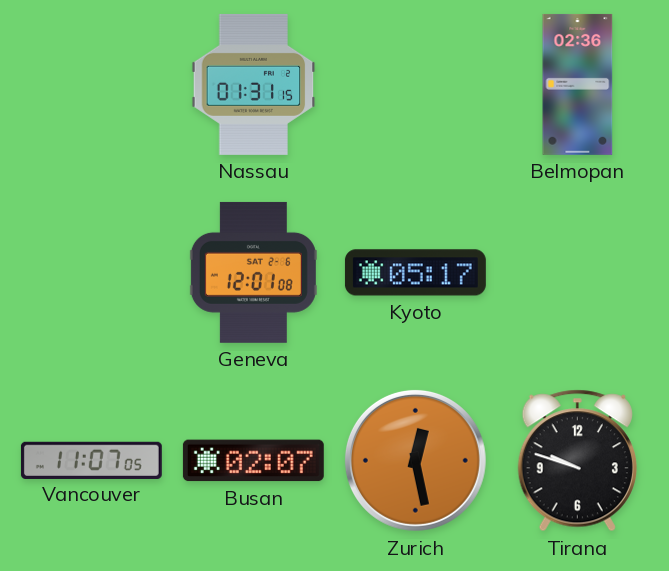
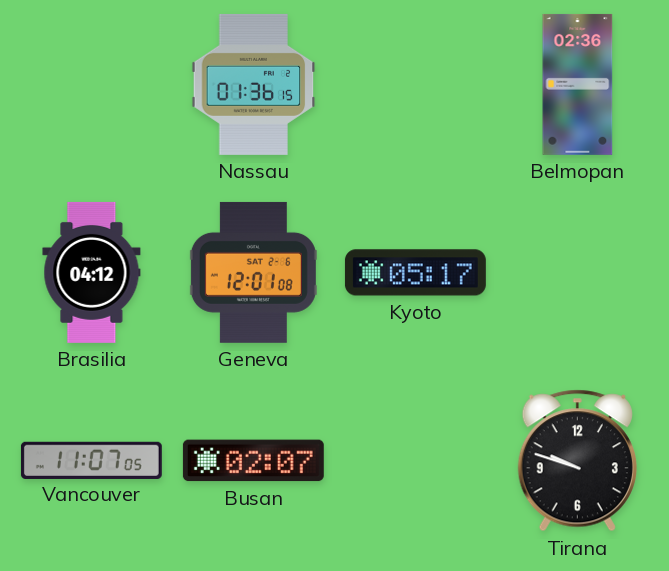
Nassau: 01:31 -> 01:36 (254, 84)
Brasilia: none -> 04:12 (92, 272)
Zurich: 12:28 -> none (415, 460)
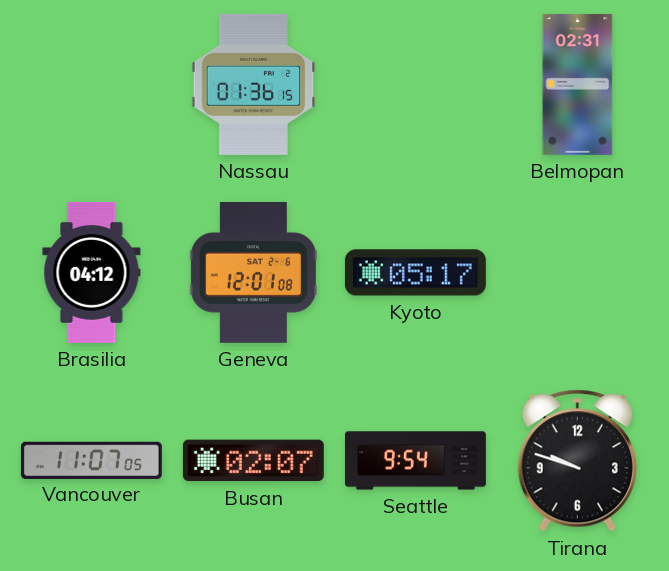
Belmopan: 02:36 -> 02:31 (578, 84)
Seattle: none -> 9:54 (415, 461)
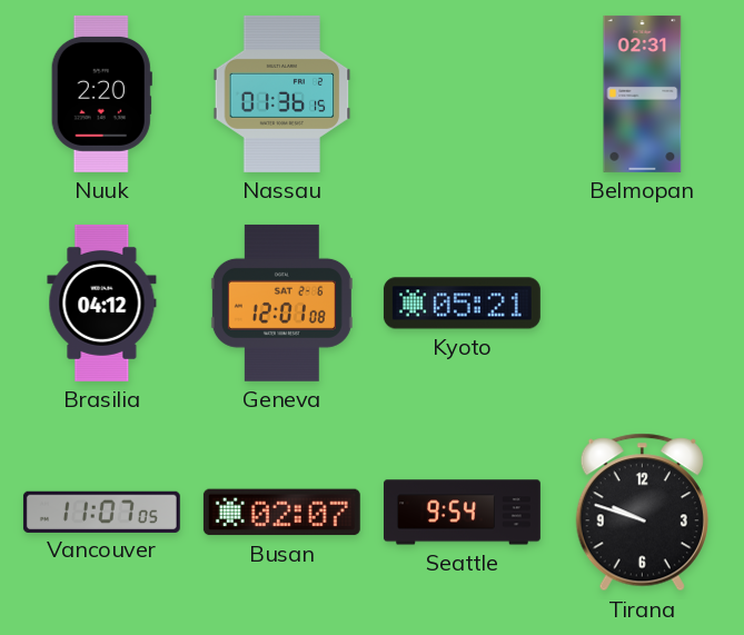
Nuuk: none -> 2:20 (101, 93)
Kyoto: 05:17 -> 05:21 (462, 304)
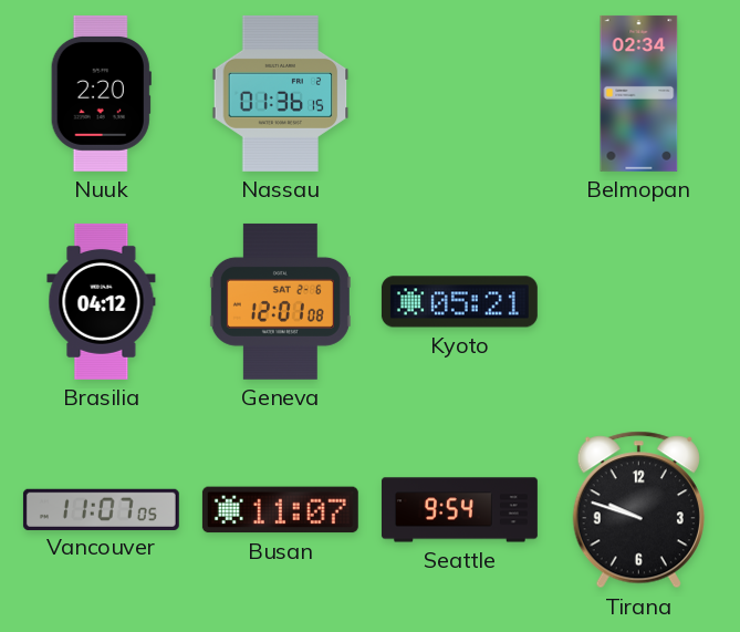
Belmopan: 02:31 -> 02:34 (639, 93)
Busan: 02:07 -> 11:07 (280, 510)
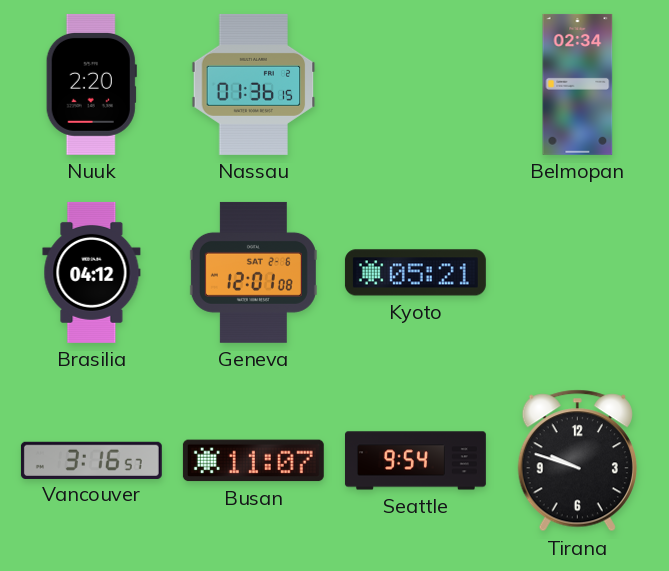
Vancouver: 11:07 -> 3:16 (91, 460)
